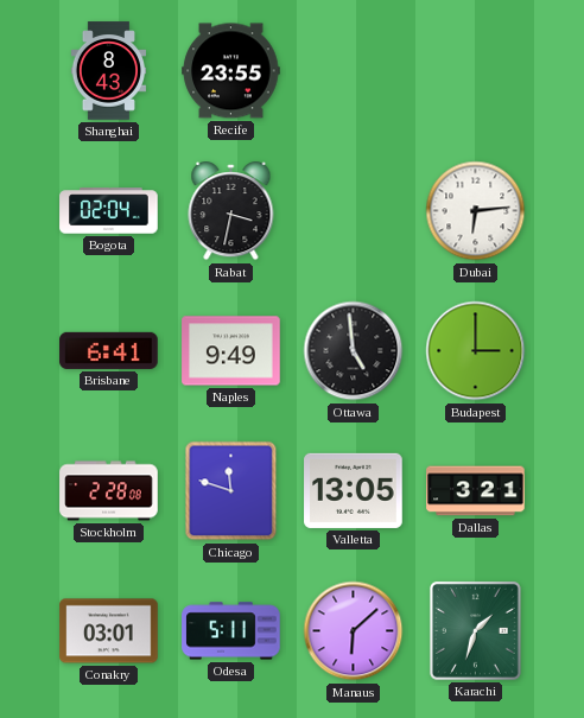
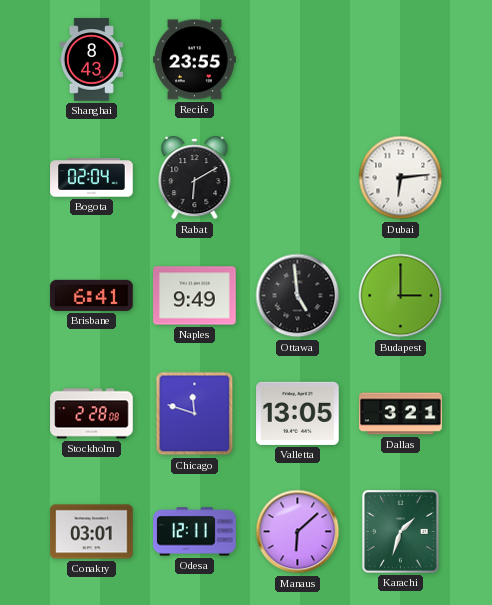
Rabat: 3:32 -> 6:10 (195, 179)
Odesa: 5:11 -> 12:11 (195, 532)
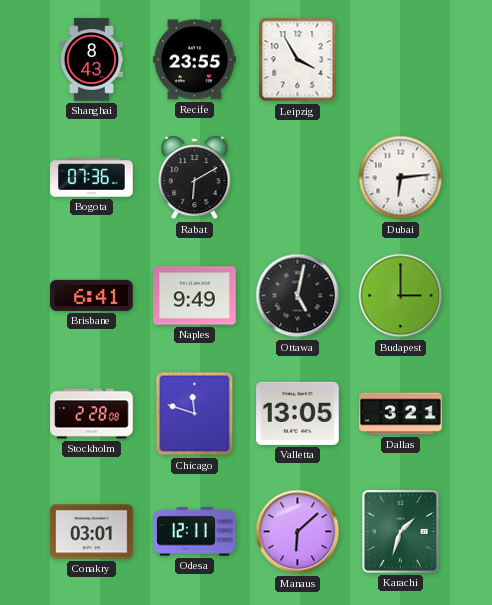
Leipzig: none -> 3:55 (298, 60)
Bogota: 02:04 -> 07:36 (92, 178)
Ottawa: 4:59 -> 5:02 (298, 296)
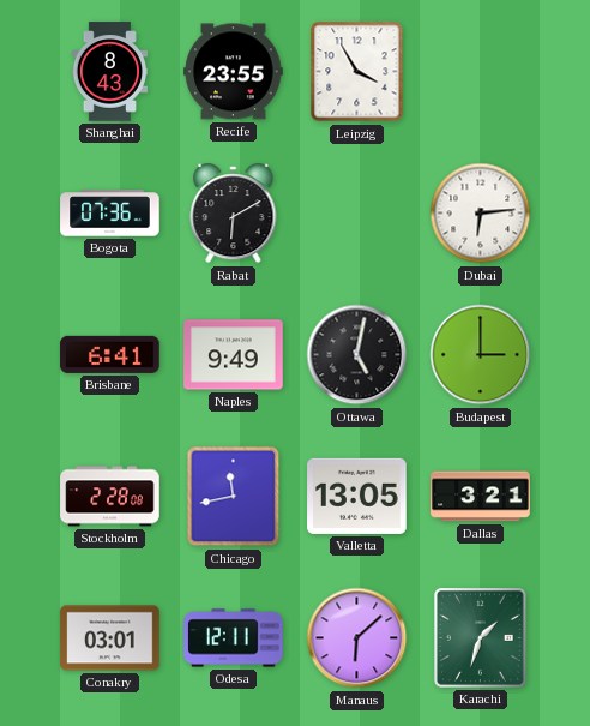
Chicago: 11:48 -> 11:43 (234, 497)
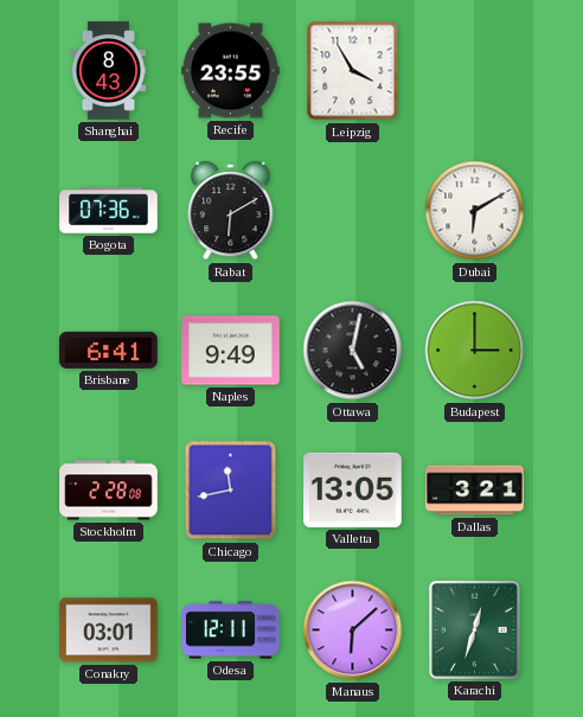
Dubai: 6:14 -> 6:10 (475, 211)
Karachi: 1:33 -> 12:33 (474, 629)
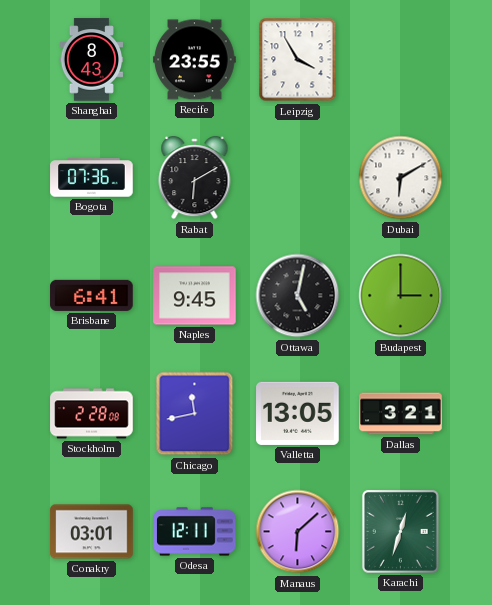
Naples: 9:49 -> 9:45 (195, 296)
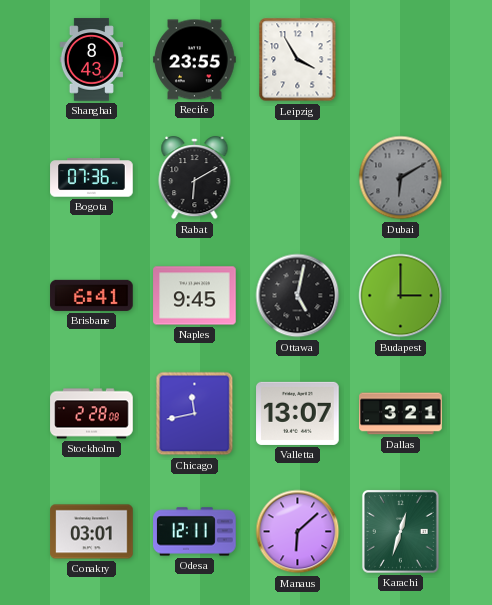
Dubai dial: white -> grey (401, 178)
Valletta: 13:05 -> 13:07 (298, 413)
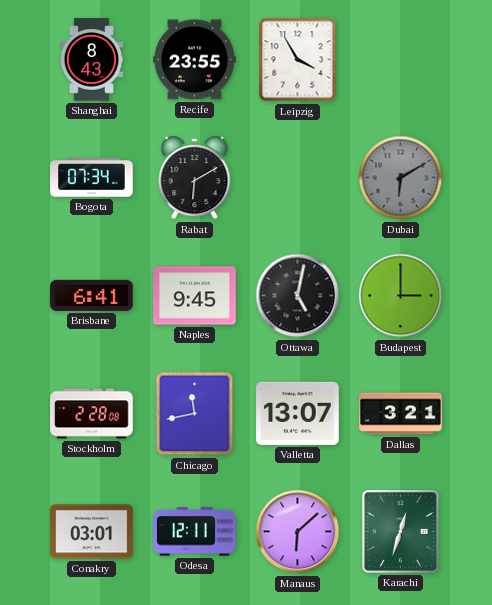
Bogota: 07:36 -> 07:34 (92, 178)
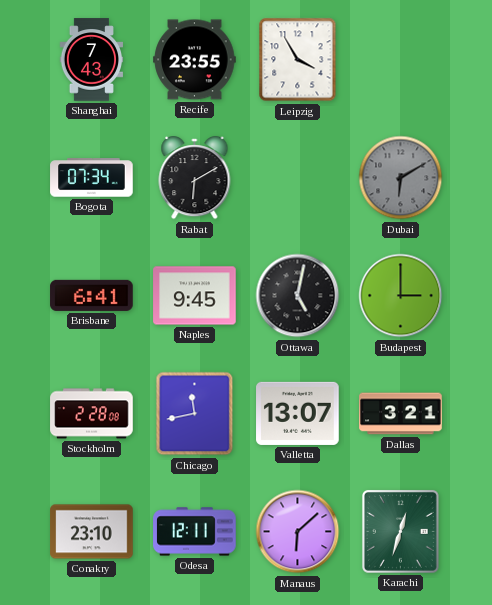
Shanghai: 8:43 -> 7:43 (91, 60)
Conakry: 03:01 -> 23:10 (92, 532)
